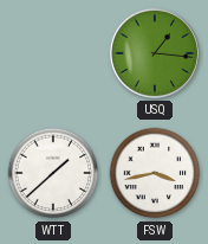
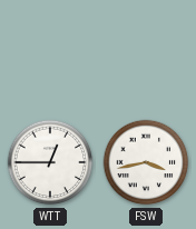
USQ: 1:16 -> none (155, 53)
WTT: 1:38 -> 12:45 (50, 162)
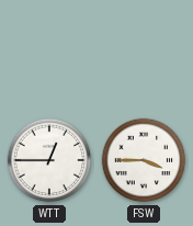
FSW: 3:43 -> 3:45 (144, 160)
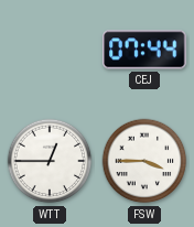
CEJ: none -> 07:44 (144, 50)
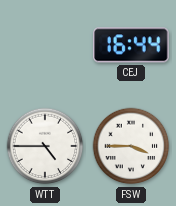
CEJ: 07:44 -> 16:44 (131, 45)
WTT: 12:45 -> 4:45 (45, 146)
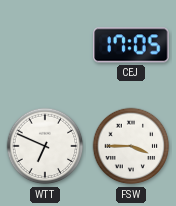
CEJ: 16:44 -> 17:05 (131, 45)
WTT: 4:45 -> 6:49 (45, 146)
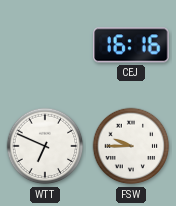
CEJ: 17:05 -> 16:16 (131, 45)
FSW: 3:45 -> 9:45 (131, 146)
